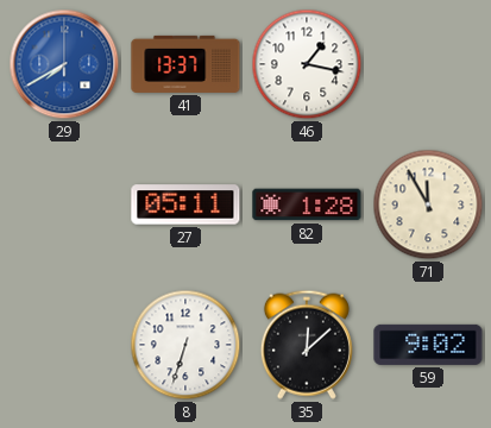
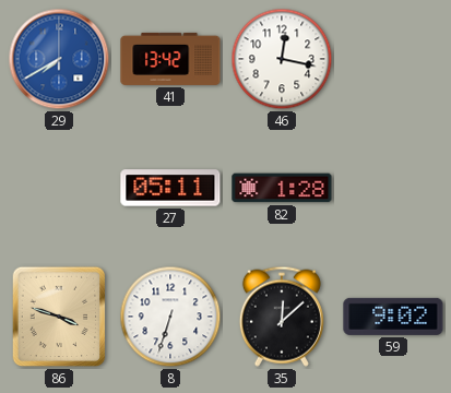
41: 13:37 -> 13:42 (170, 59)
46: 1:17 -> 12:17 (282, 59)
71: 11:55 -> none (428, 204)
86: none -> 3:48 (59, 317)
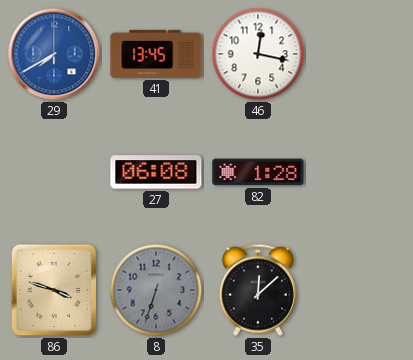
41: 13:42 -> 13:45 (156, 54)
27: 05:11 -> 06:08 (156, 172)
8 dial: white -> grey (156, 290)
59: 9:02 -> none (393, 317)
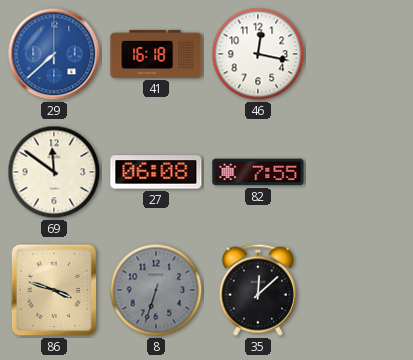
29: 7:40 -> 7:38 (54, 54)
41: 13:45 -> 16:18 (156, 54)
69: none -> 11:51 (54, 172)
82: 1:28 -> 7:55 (258, 172)
